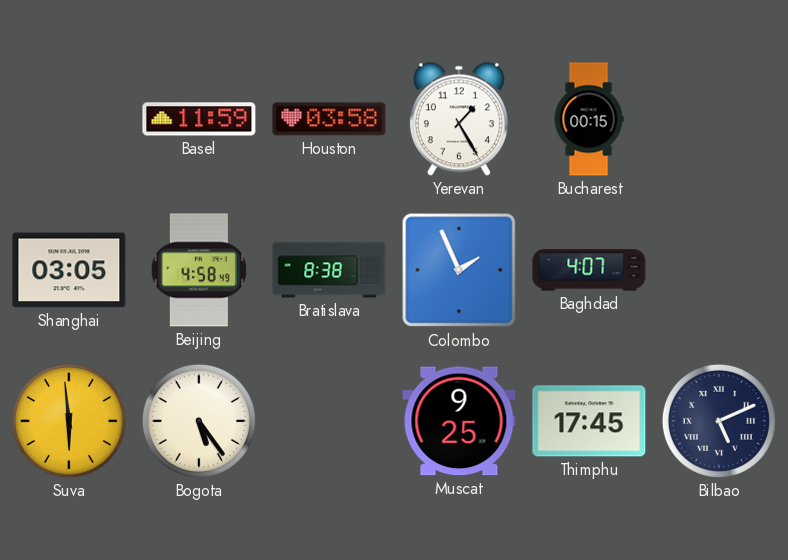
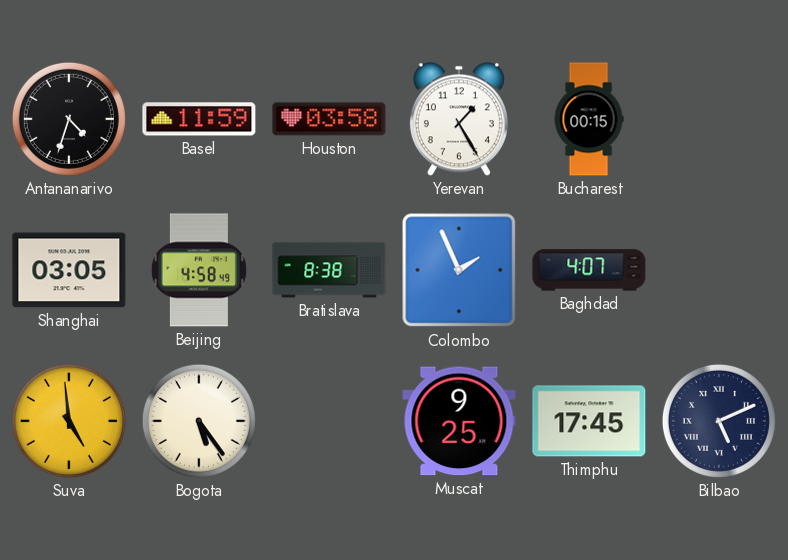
Antananarivo: none -> 4:33 (69, 119)
Suva: 5:59 -> 4:59 (69, 421)
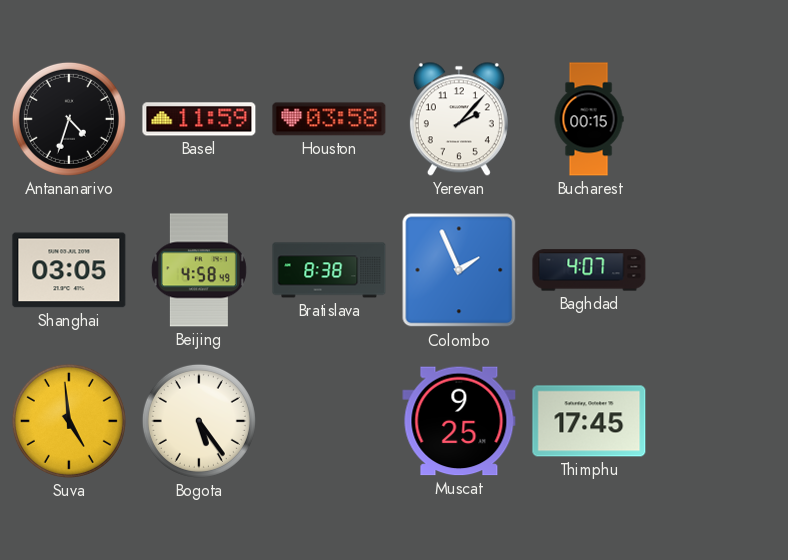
Yerevan: 1:25 -> 2:07 (459, 119)
Bilbao: 5:11 -> none (719, 421)
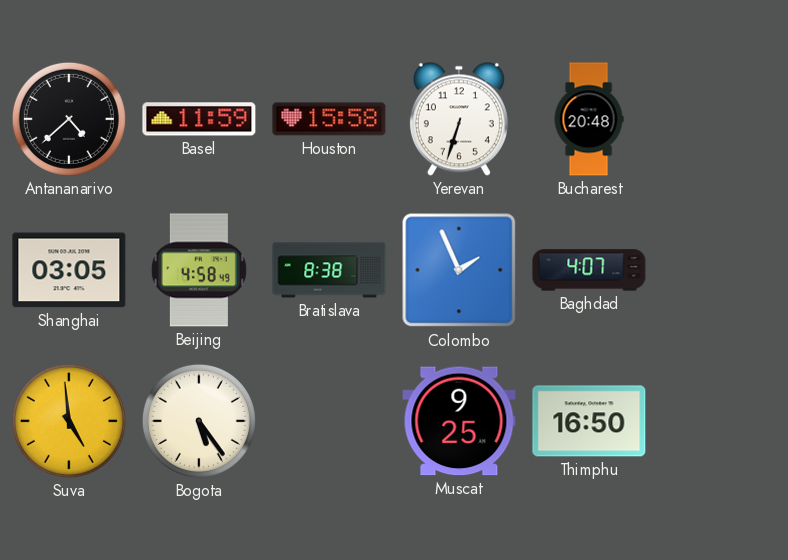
Antananarivo: 4:33 -> 4:38 (69, 119)
Houston: 03:58 -> 15:58 (329, 119)
Yerevan: 2:07 -> 6:33 (459, 119)
Bucharest: 00:15 -> 20:48 (589, 119)
Thimphu: 17:45 -> 16:50 (589, 421)
